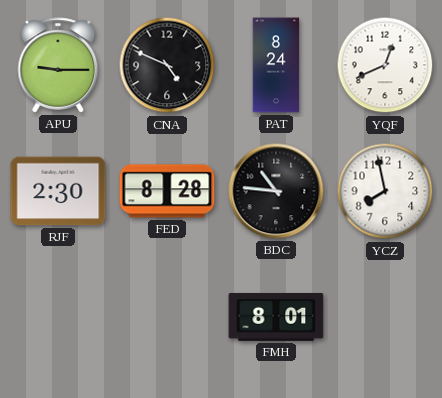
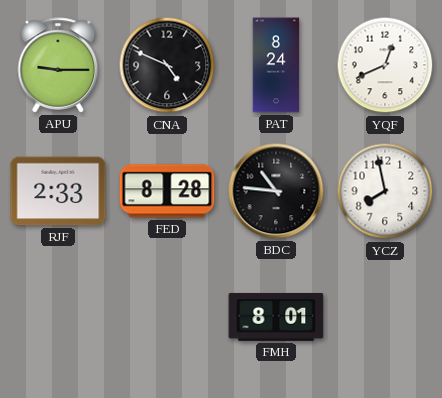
RJF: 2:30 -> 2:33 (58, 191)
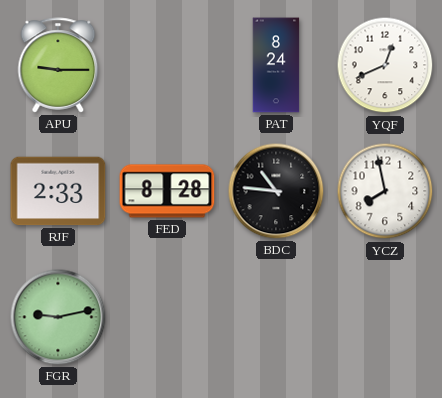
CNA: 4:49 -> none (167, 65)
FGR: none -> 9:13 (58, 317)
FMH: 8:01 -> none (276, 317)
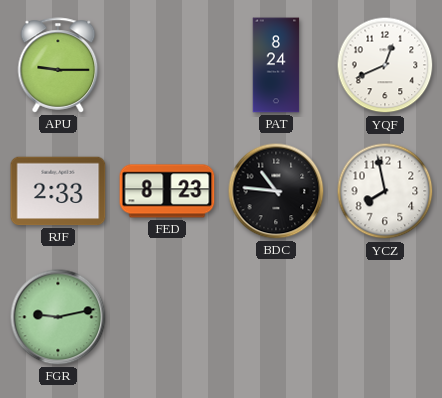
FED: 8:28 -> 8:23 (167, 191)
